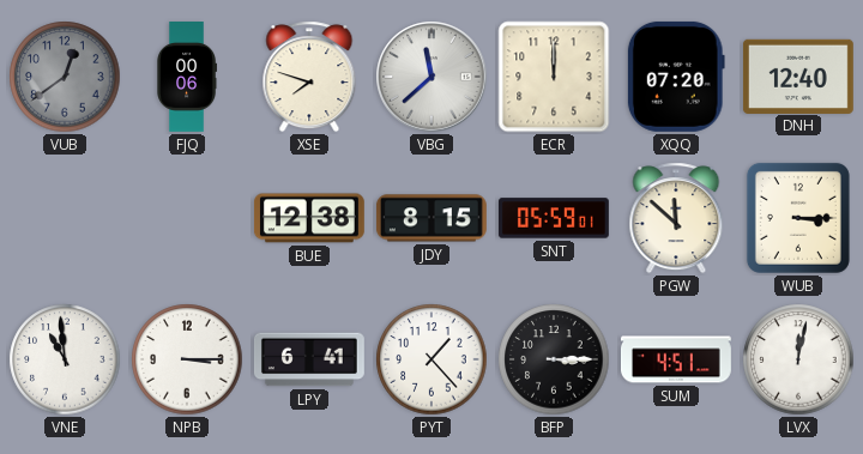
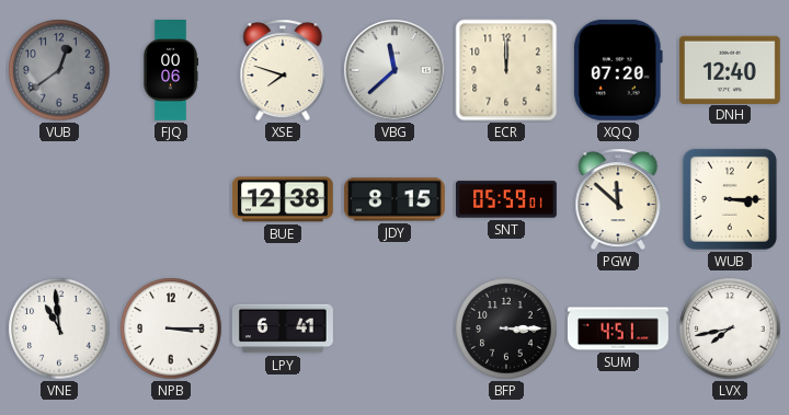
PYT: 1:23 -> none (431, 359)
LVX: 12:02 -> 7:43 (730, 328)
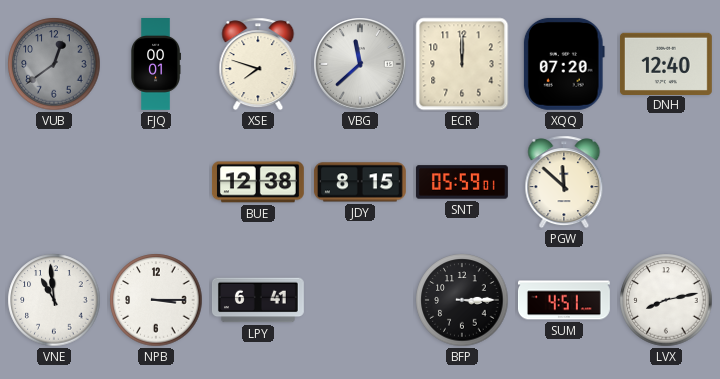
FJQ: 00:06 -> 00:01 (155, 65)
WUB: 3:15 -> none (730, 199)
LVX: 7:43 -> 8:13 (666, 300)
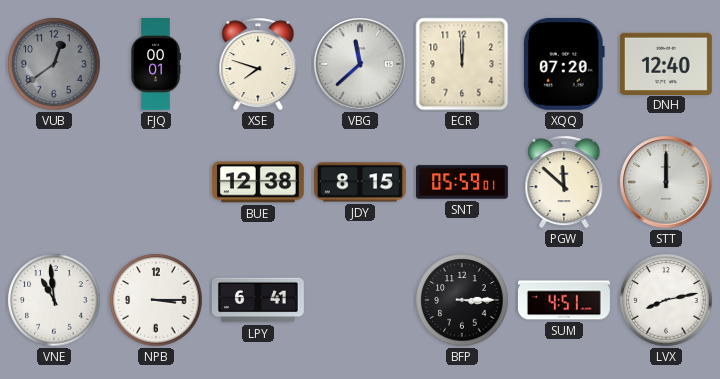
STT: none -> 12:00 (666, 182)
